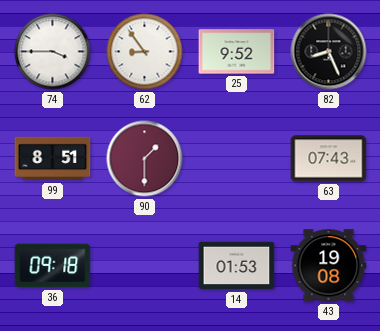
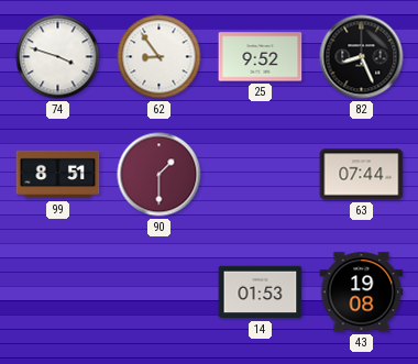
74: 3:45 -> 3:48 (58, 57)
63: 07:43 -> 07:44 (362, 175)
36: 09:18 -> none (53, 266)
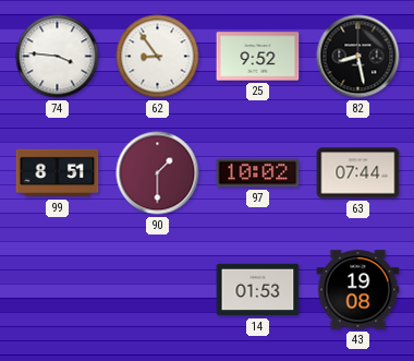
74: 3:48 -> 3:46 (58, 57)
82: 8:26 -> 8:28 (358, 57)
97: none -> 10:02 (258, 173)
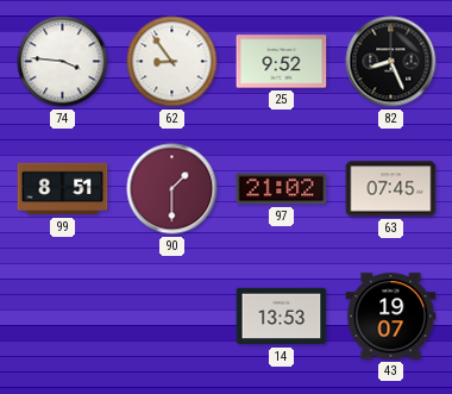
82: 8:28 -> 8:26 (391, 62)
97: 10:02 -> 21:02 (282, 189)
63: 07:44 -> 07:45 (391, 189)
14: 01:53 -> 13:53 (282, 317)
43: 19:08 -> 19:07 (391, 317)
